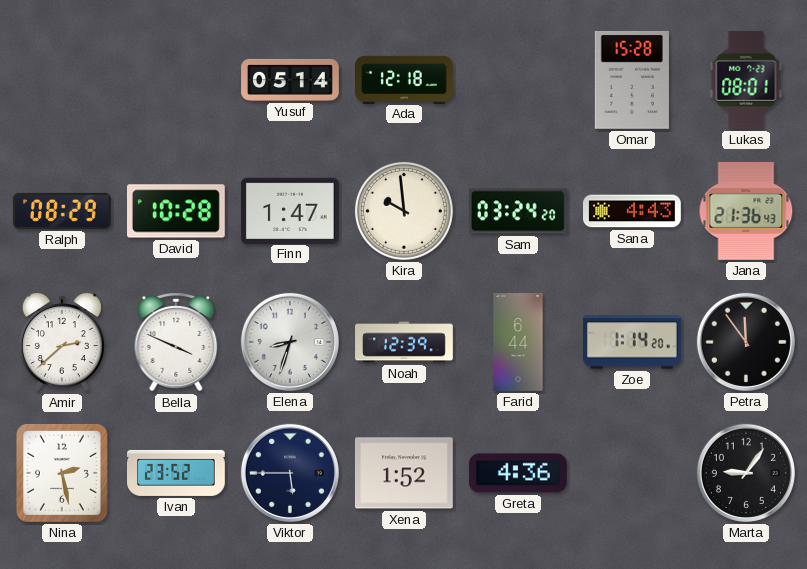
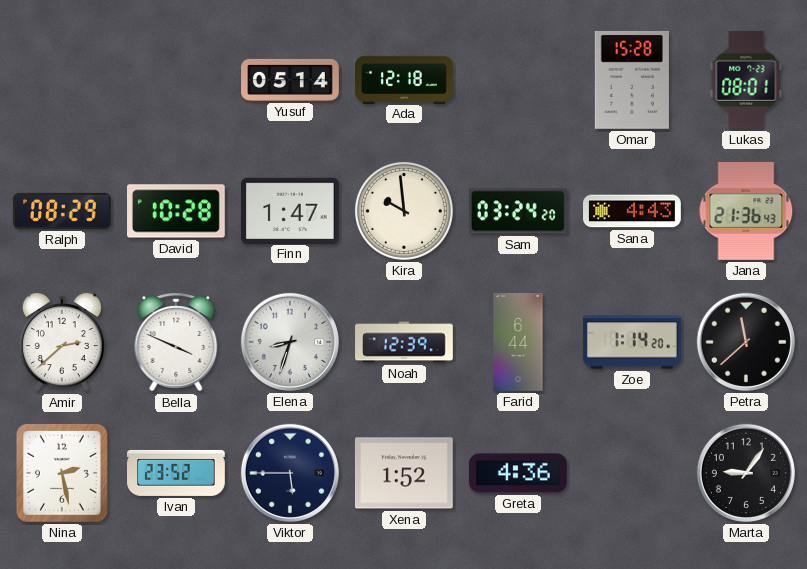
Petra: 11:54 -> 11:38 (746, 342)
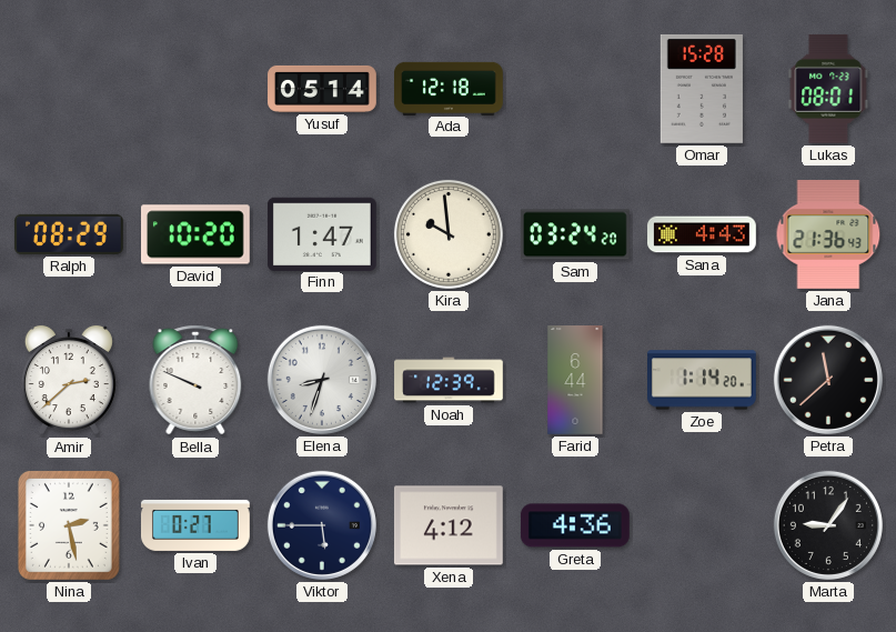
David: 10:28 -> 10:20 (197, 234)
Bella: 3:49 -> 9:49 (195, 380)
Ivan: 23:52 -> 0:27 (197, 525)
Xena: 1:52 -> 4:12 (449, 525)
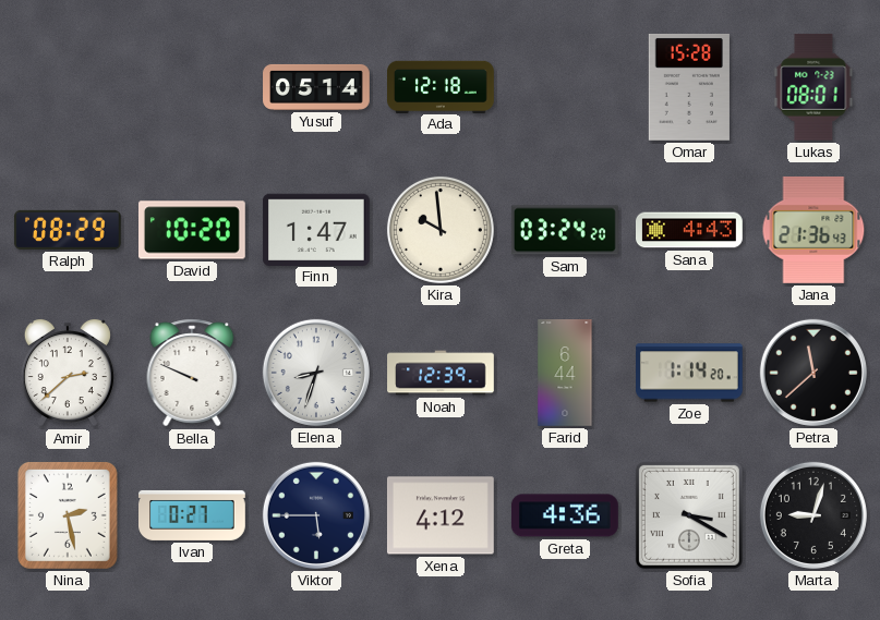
Sofia: none -> 3:20 (689, 515)
Marta: 9:06 -> 9:03 (813, 515)
